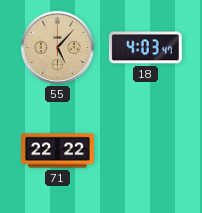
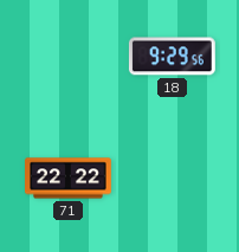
55: 5:07 -> none (57, 47)
18: 4:03 -> 9:29 (172, 57)
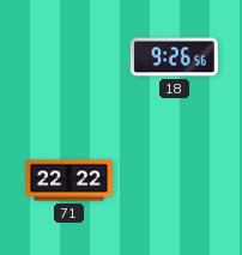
18: 9:29 -> 9:26 (174, 57)
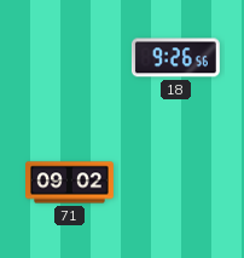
71: 22:22 -> 09:02 (70, 183)
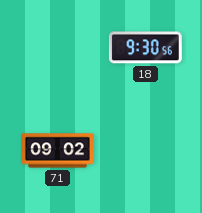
18: 9:26 -> 9:30 (145, 48)
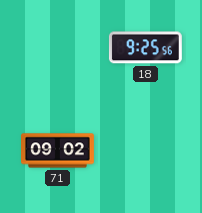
18: 9:30 -> 9:25 (145, 48)
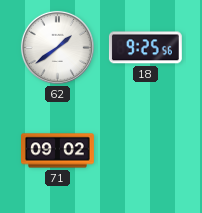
62: none -> 1:39 (57, 47)
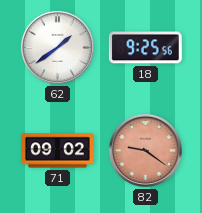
82: none -> 9:21 (145, 150)
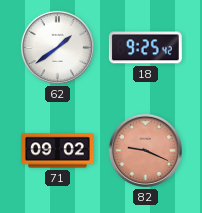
18: 9:25:56 -> 9:25:42 (145, 48)
82: 9:21 -> 9:19 (145, 150)
